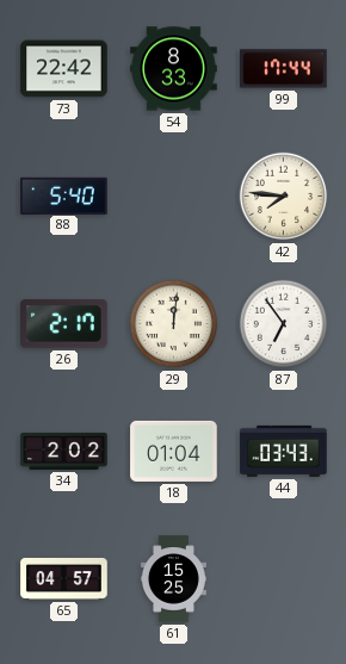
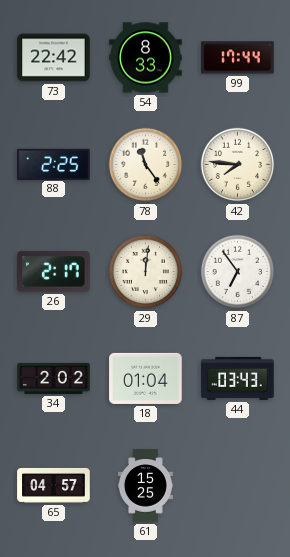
88: 5:40 -> 2:25 (54, 164)
78: none -> 11:24 (146, 165)
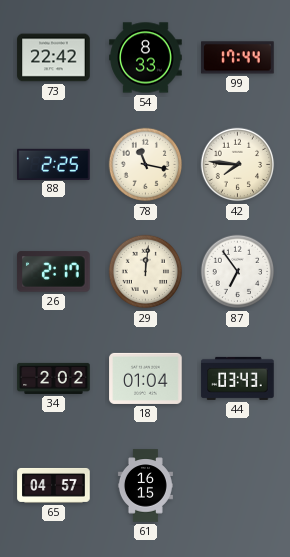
78: 11:24 -> 11:17 (146, 165)
61: 15:25 -> 16:15 (145, 486)
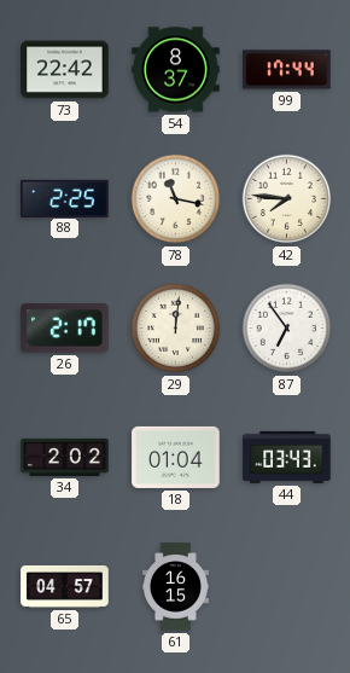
54: 8:33 -> 8:37 (176, 70)
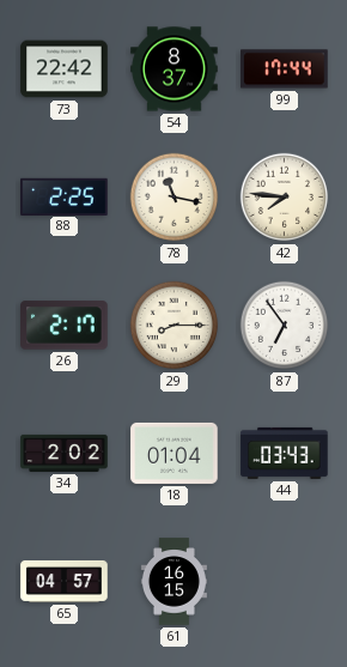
29: 12:01 -> 8:15 (175, 326)
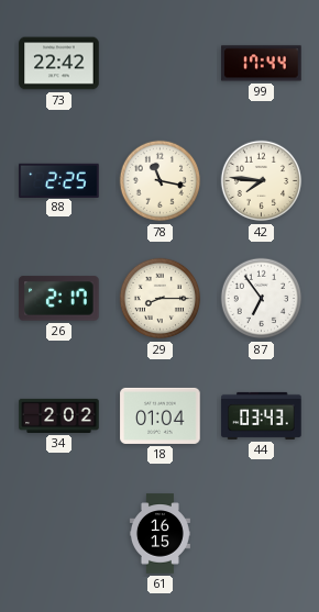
54: 8:37 -> none (175, 69)
65: 04:57 -> none (65, 581)
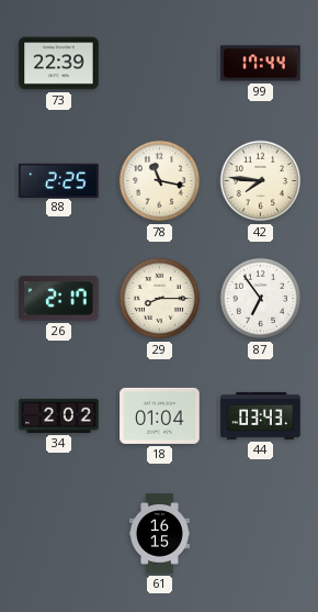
73: 22:42 -> 22:39 (59, 64)
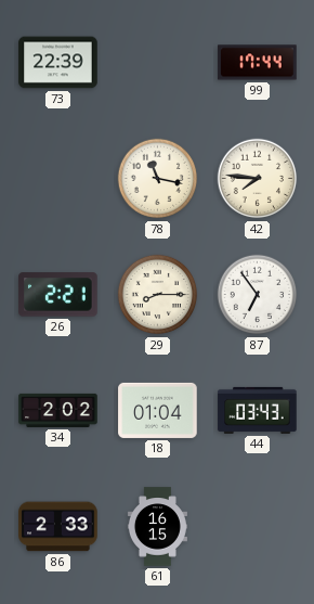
88: 2:25 -> none (59, 180)
26: 2:17 -> 2:21 (58, 295)
86: none -> 2:33 (58, 527)
